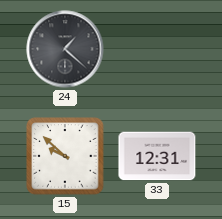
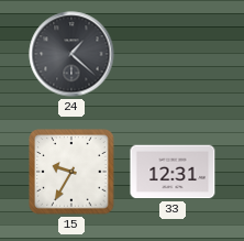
15: 9:52 -> 9:35 (71, 172)
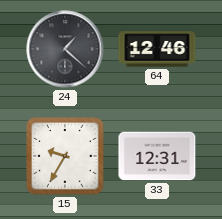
64: none -> 12:46 (157, 49)
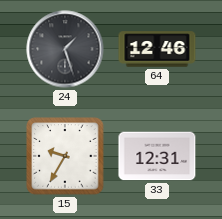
24: 1:22 -> 1:27 (65, 49)
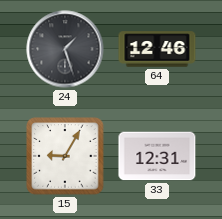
15: 9:35 -> 9:05 (65, 156)
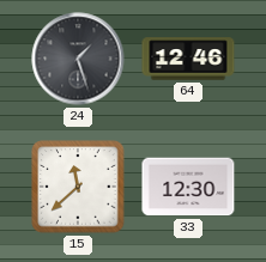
15: 9:05 -> 11:38 (78, 187)
33: 12:31 -> 12:30 (188, 187)
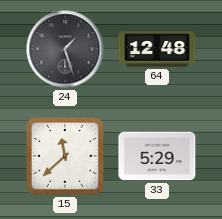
64: 12:46 -> 12:48 (157, 49)
33: 12:30 -> 5:29 (157, 156)
